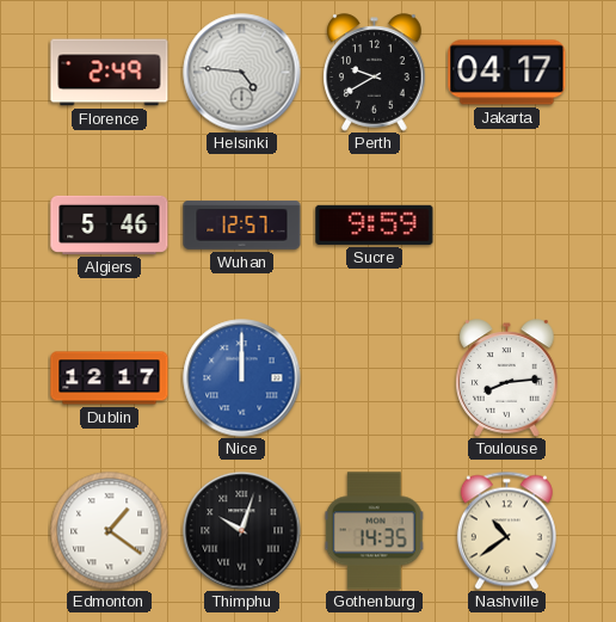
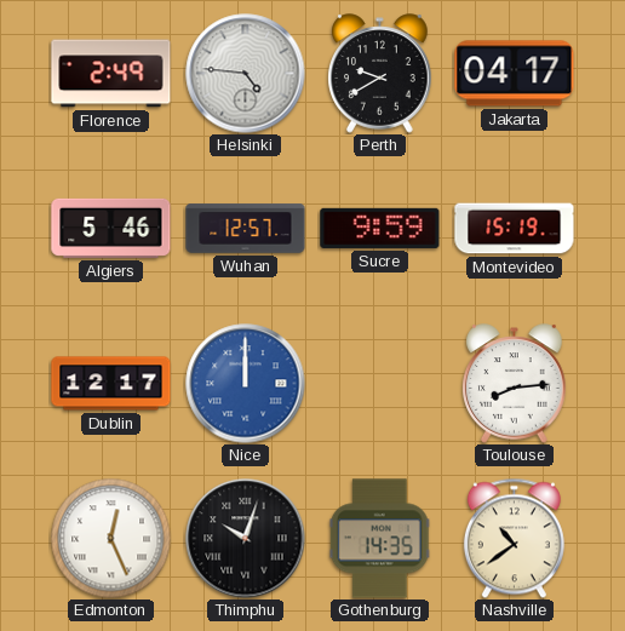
Montevideo: none -> 15:19 (515, 229)
Edmonton: 1:21 -> 12:26 (111, 539)
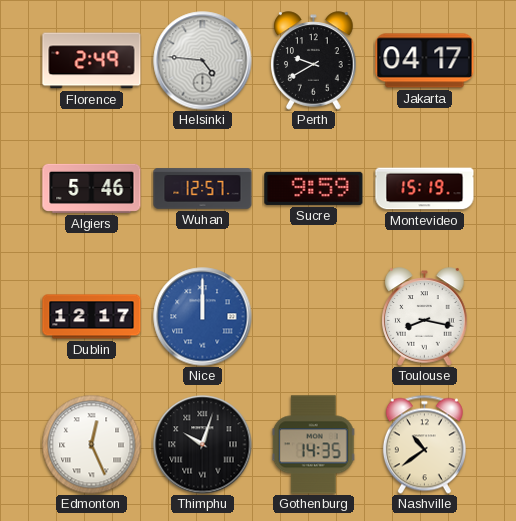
Toulouse: 8:14 -> 8:17 (425, 317)
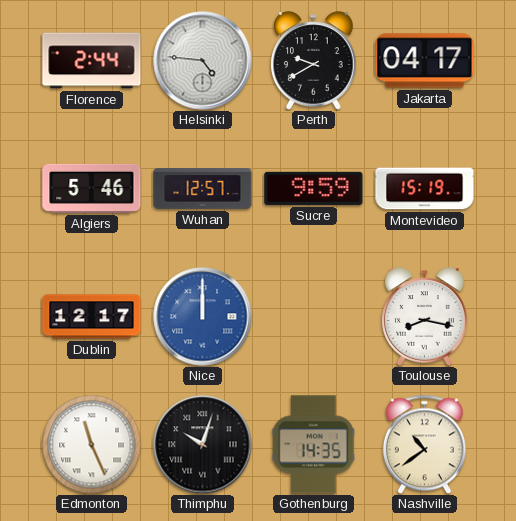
Florence: 2:49 -> 2:44 (92, 61)
Edmonton: 12:26 -> 11:26 (92, 445)
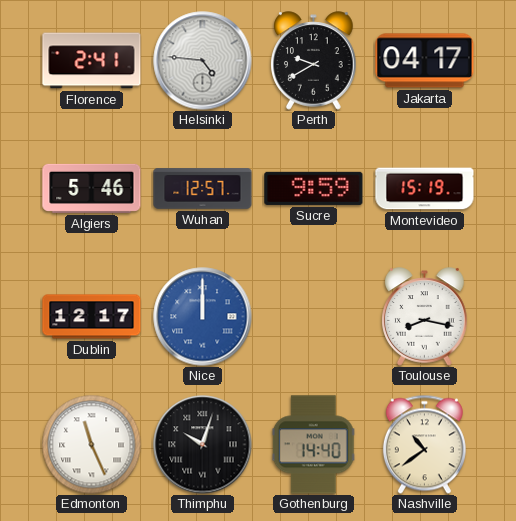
Florence: 2:44 -> 2:41 (92, 61)
Gothenburg: 14:35 -> 14:40 (313, 445)
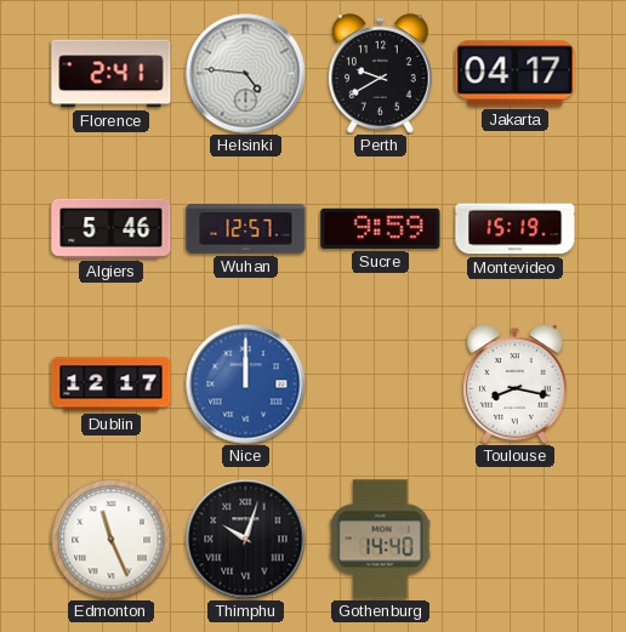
Nashville: 10:39 -> none (424, 444)
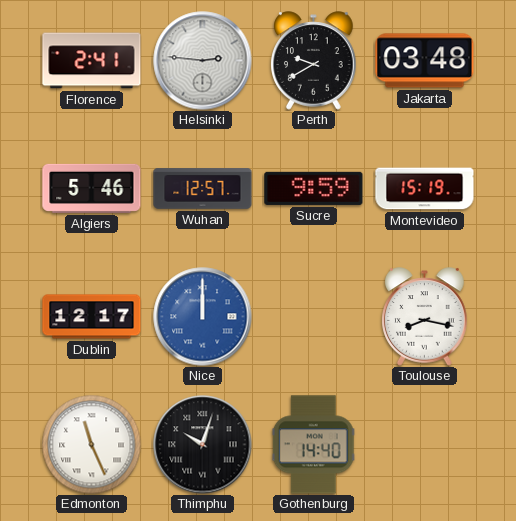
Helsinki: 4:46 -> 2:46 (203, 61)
Jakarta: 04:17 -> 03:48 (425, 61)
